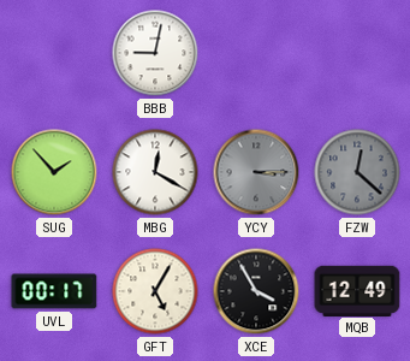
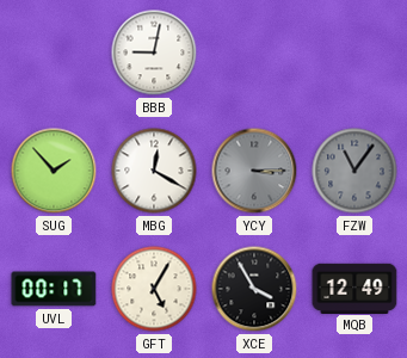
FZW: 12:22 -> 11:06 (354, 171)
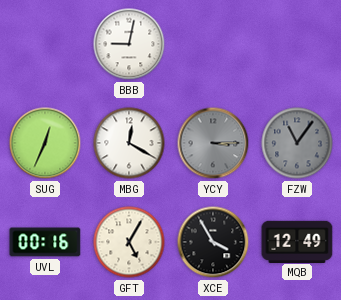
SUG: 1:53 -> 12:34 (45, 143)
UVL: 00:17 -> 00:16 (45, 242)
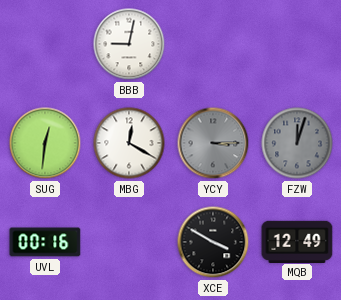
SUG: 12:34 -> 12:31 (45, 143)
FZW: 11:06 -> 12:03 (297, 143)
GFT: 5:05 -> none (129, 242)
XCE: 3:55 -> 3:50 (213, 242)
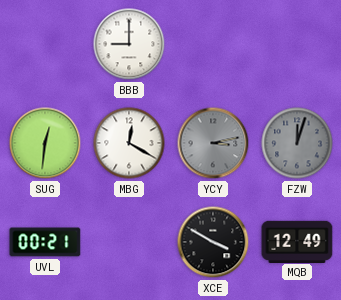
BBB: 9:02 -> 9:00 (129, 44)
YCY: 3:15 -> 3:13 (213, 143)
UVL: 00:16 -> 00:21 (45, 242)
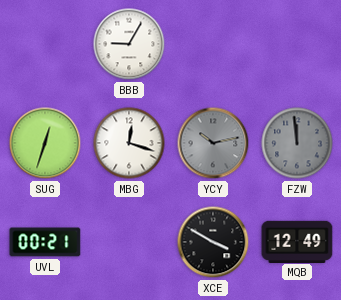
BBB: 9:00 -> 9:05 (129, 44)
SUG: 12:31 -> 12:33 (45, 143)
MBG: 12:20 -> 12:18 (129, 143)
YCY: 3:13 -> 10:13 (213, 143)
FZW: 12:03 -> 11:59 (297, 143)
